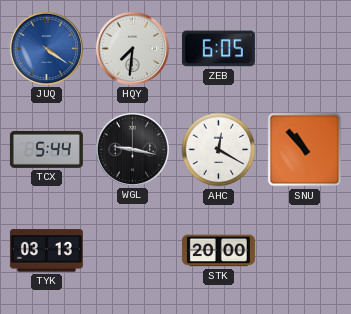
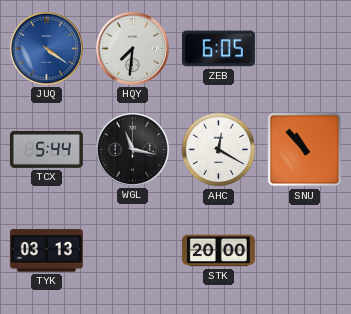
WGL: 9:17 -> 11:17 (132, 149)
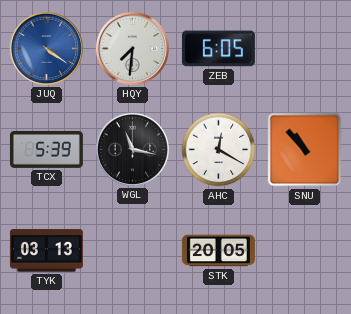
TCX: 5:44 -> 5:39 (46, 149)
STK: 20:00 -> 20:05 (218, 251)
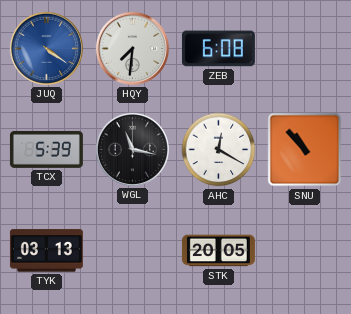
ZEB: 6:05 -> 6:08 (218, 49)
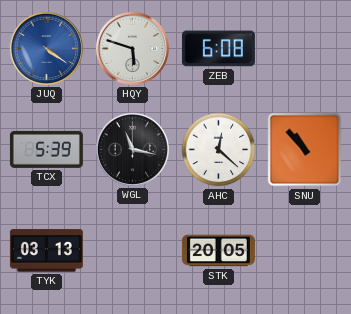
HQY: 7:31 -> 5:48 (132, 48)
AHC: 12:20 -> 12:22 (219, 150)
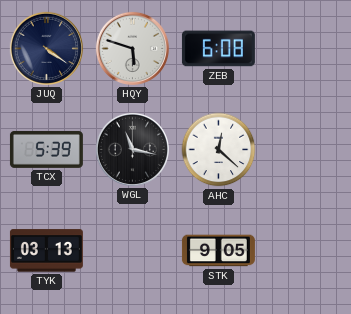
JUQ dial: blue -> navy (46, 48)
SNU: 10:53 -> none (305, 150)
STK: 20:05 -> 9:05 (218, 251)
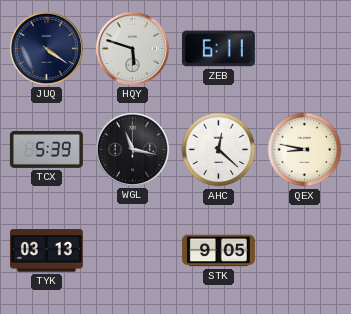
ZEB: 6:08 -> 6:11 (218, 49)
QEX: none -> 8:47 (305, 150)
